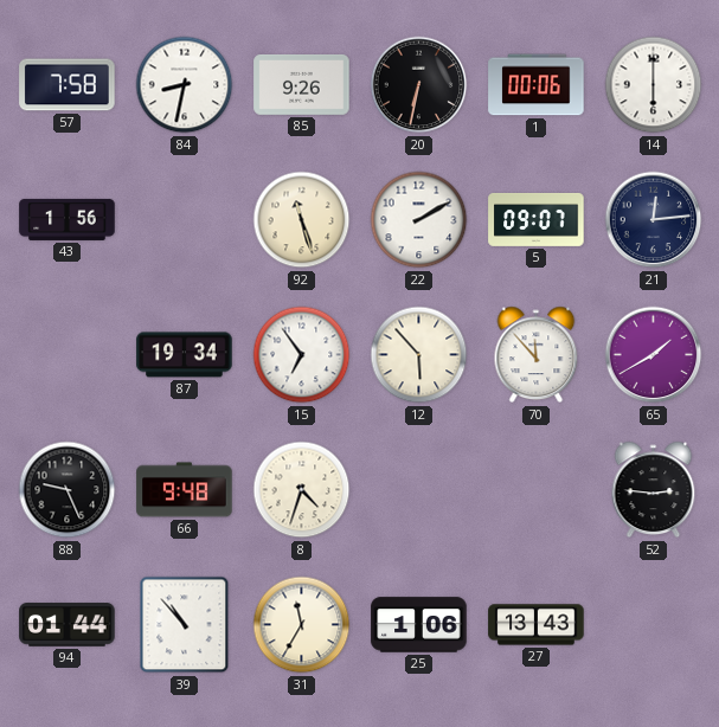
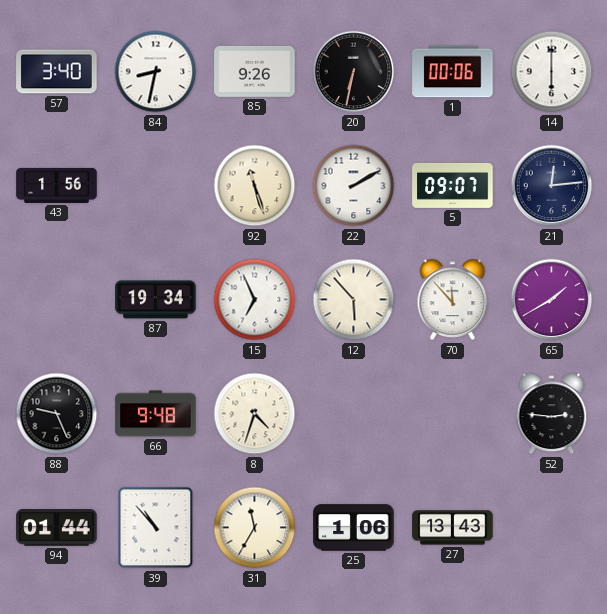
57: 7:58 -> 3:40 (57, 72)
15: 6:54 -> 6:56 (255, 300)
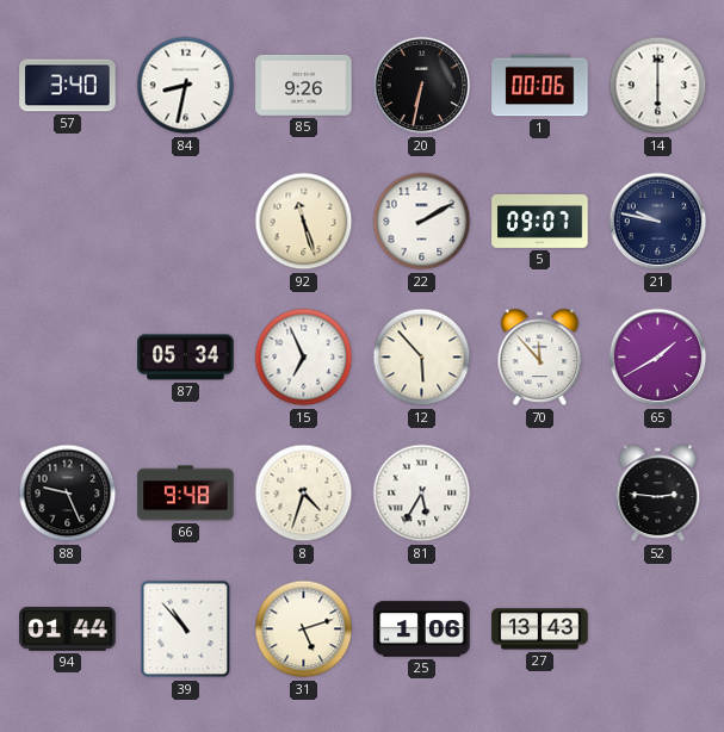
43: 1:56 -> none (57, 185)
21: 12:14 -> 9:47 (658, 222)
87: 19:34 -> 05:34 (186, 358)
81: none -> 5:35 (422, 494)
31: 11:35 -> 5:12 (304, 629)
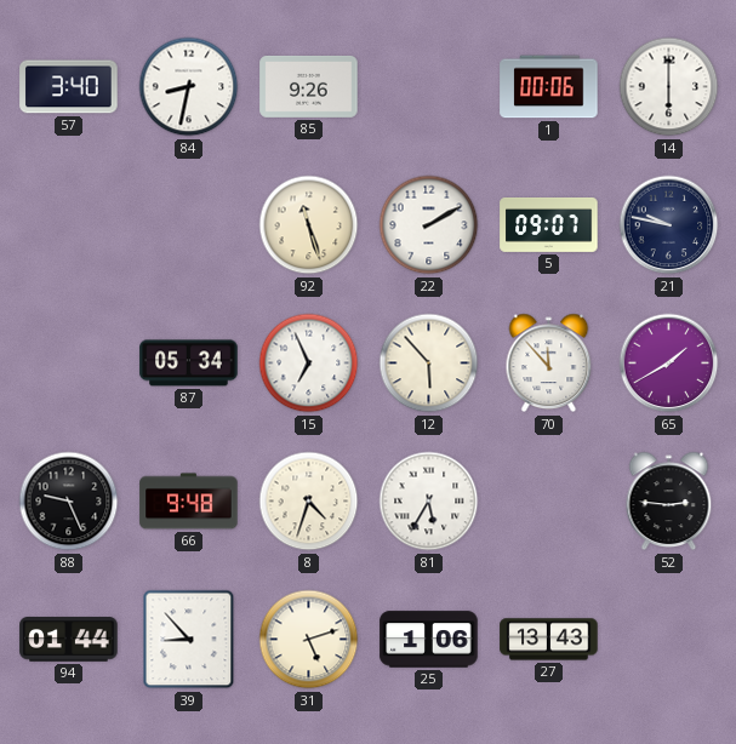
20: 6:32 -> none (422, 86)
39: 10:53 -> 8:53 (189, 640)
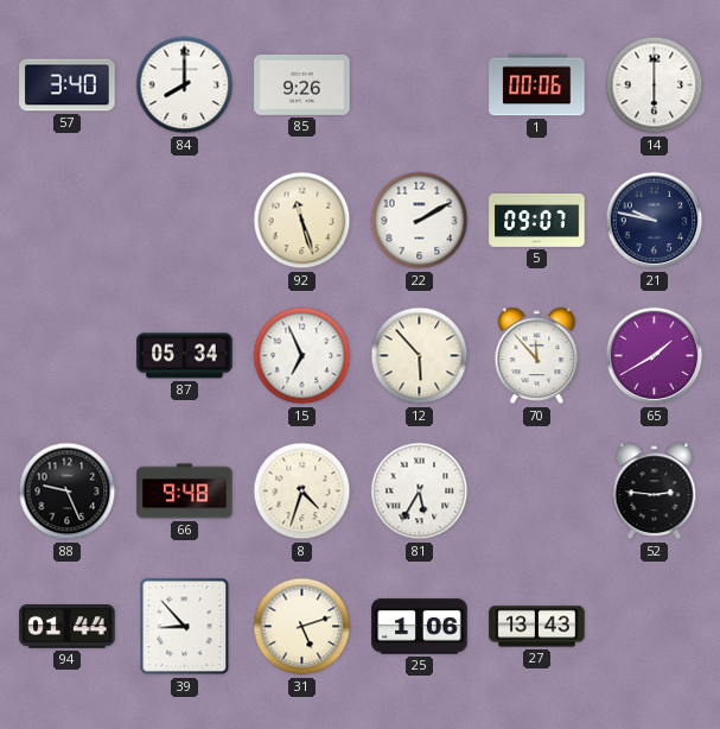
84: 8:32 -> 8:00 (185, 85)
